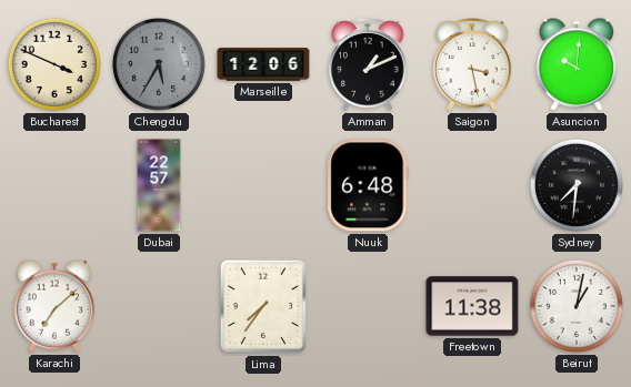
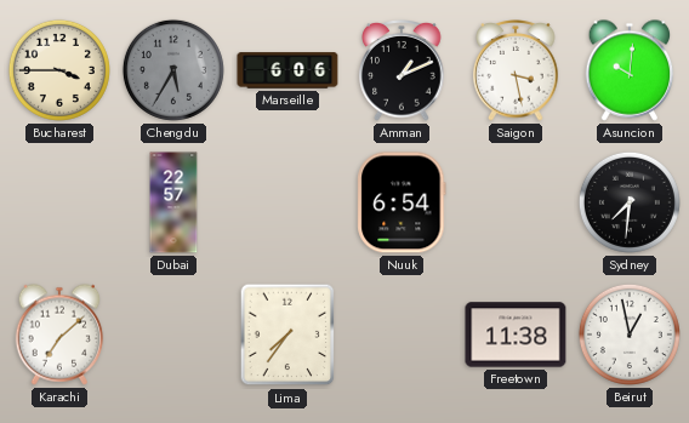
Bucharest: 3:49 -> 3:45 (59, 70)
Marseille: 12:06 -> 6:06 (287, 70)
Nuuk: 6:48 -> 6:54 (402, 202)
Beirut: 1:02 -> 12:58 (630, 335)
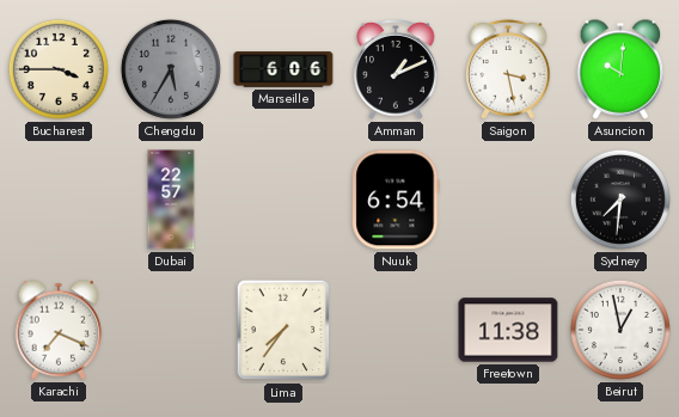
Karachi: 7:08 -> 7:19 (59, 330)
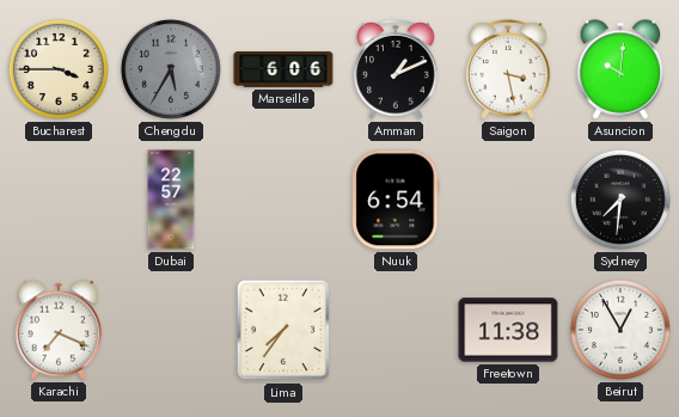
Beirut: 12:58 -> 12:55 (620, 330)
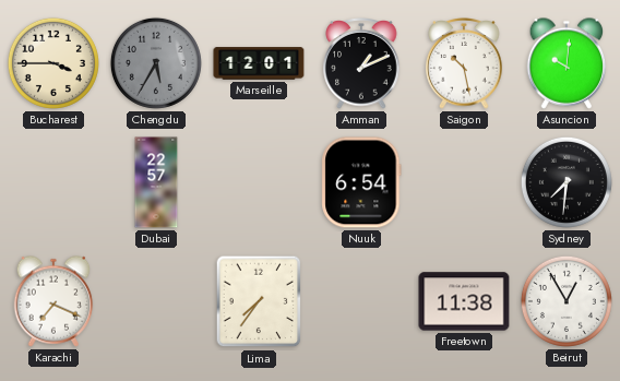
Marseille: 6:06 -> 12:01 (259, 63)
Saigon: 3:28 -> 10:28 (464, 63)
